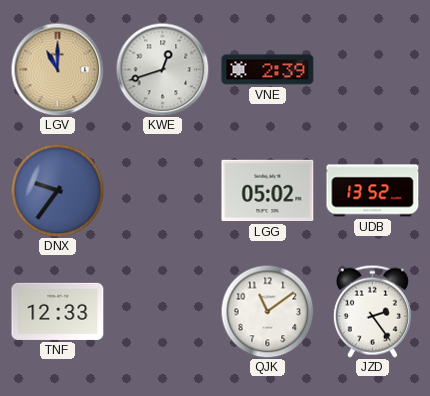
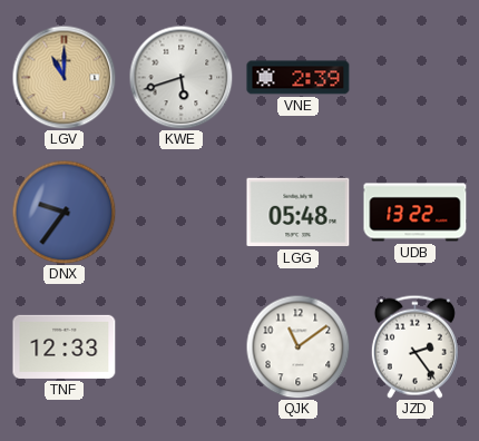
KWE: 12:42 -> 5:42 (180, 77)
LGG: 05:02 -> 05:48 (299, 213)
UDB: 13:52 -> 13:22 (416, 213)
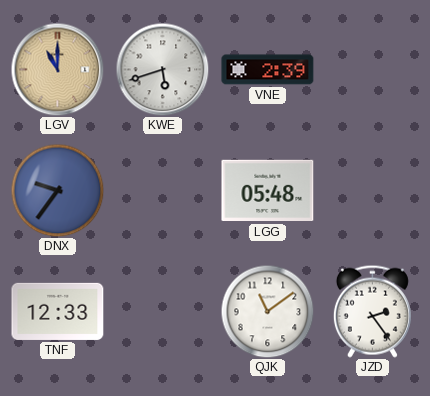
UDB: 13:22 -> none (416, 213)
